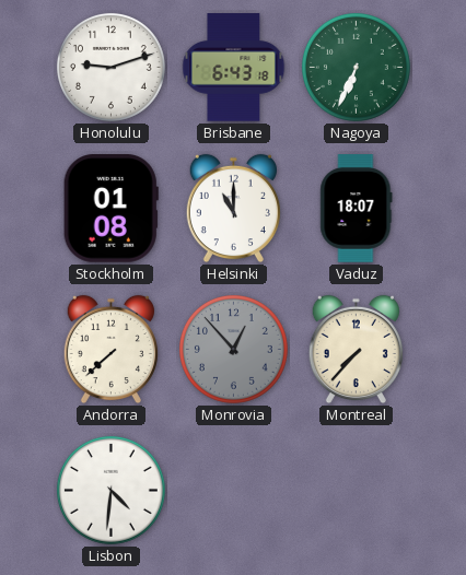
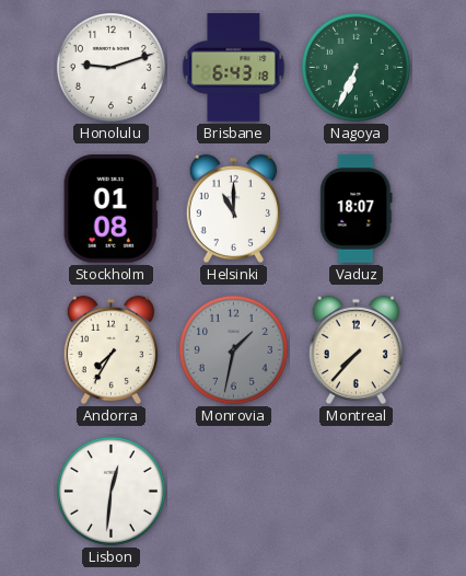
Andorra: 7:38 -> 7:35 (110, 350)
Monrovia: 12:53 -> 1:32 (233, 349)
Lisbon: 4:31 -> 12:31 (110, 491)
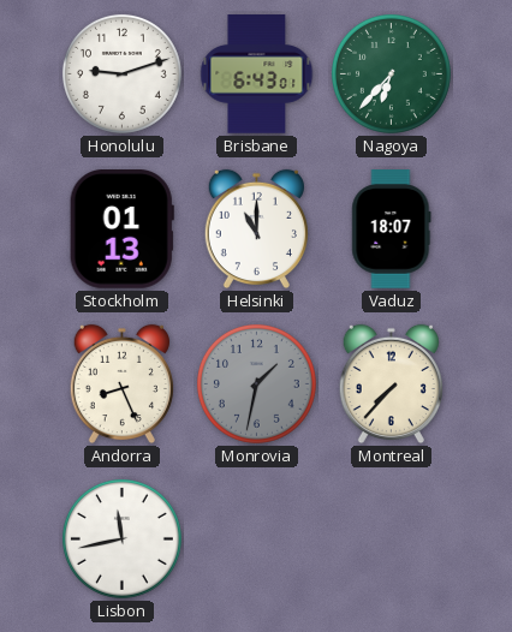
Brisbane: 6:43:18 -> 6:43:01 (257, 74)
Nagoya: 6:34 -> 6:37 (391, 73)
Stockholm: 01:08 -> 01:13 (121, 229)
Andorra: 7:35 -> 8:26 (121, 384)
Lisbon: 12:31 -> 11:43 (121, 538)
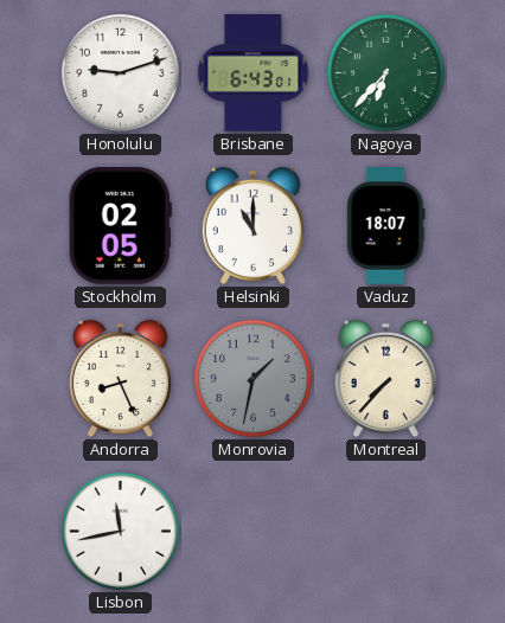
Stockholm: 01:13 -> 02:05 (120, 226)
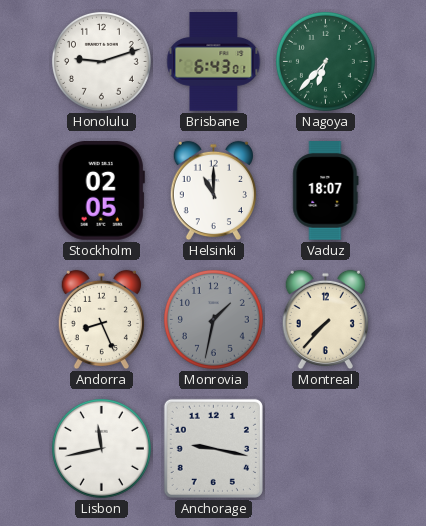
Anchorage: none -> 9:17 (213, 448)
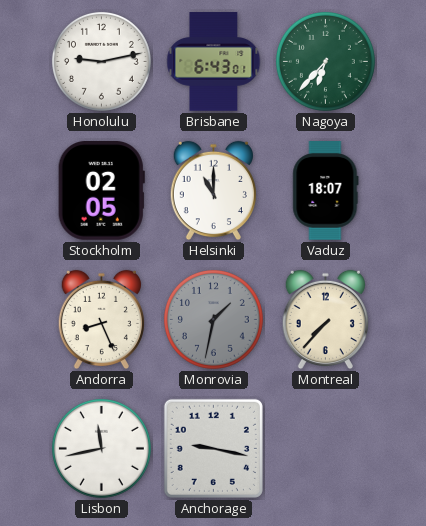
Honolulu: 9:12 -> 9:13 (101, 61)
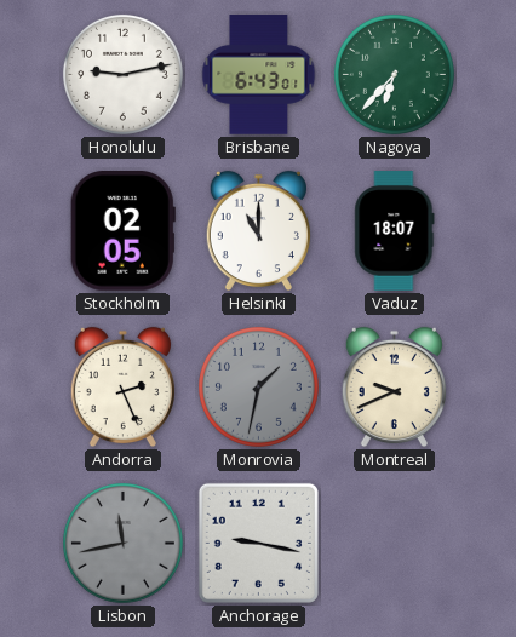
Andorra: 8:26 -> 2:26 (122, 388)
Montreal: 7:37 -> 9:41 (394, 388)
Lisbon dial: white -> grey (122, 543)
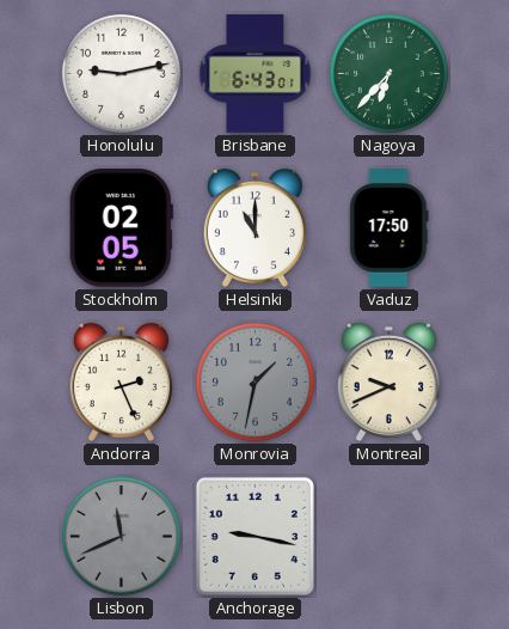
Vaduz: 18:07 -> 17:50 (390, 228)
Lisbon: 11:43 -> 11:41 (121, 536)
